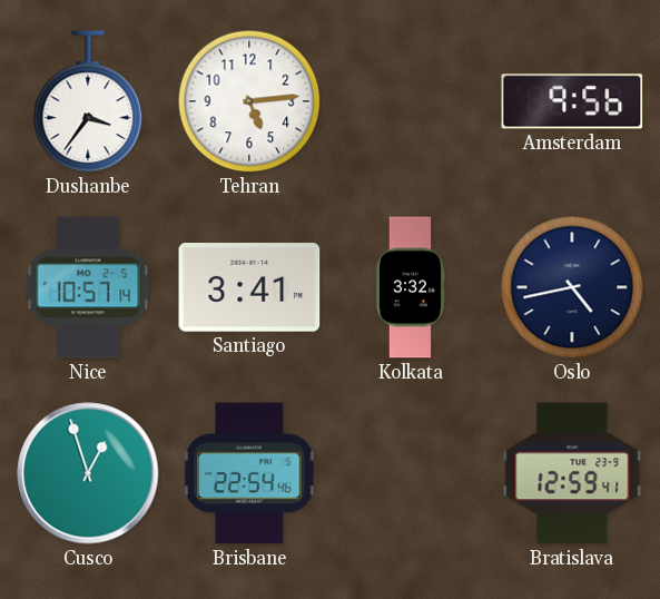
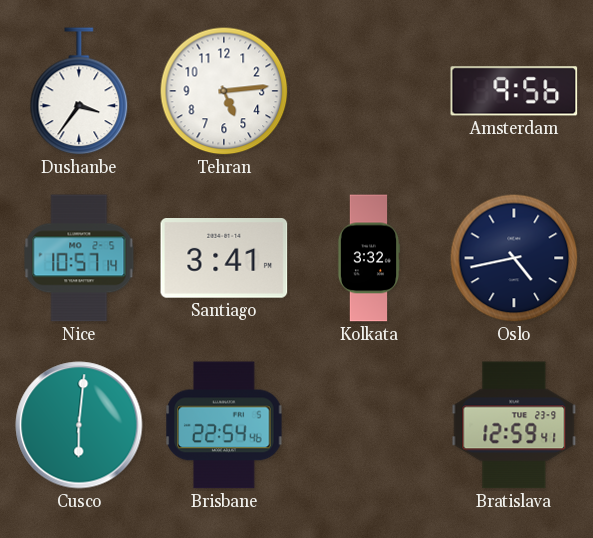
Cusco: 12:57 -> 6:01 (79, 425)
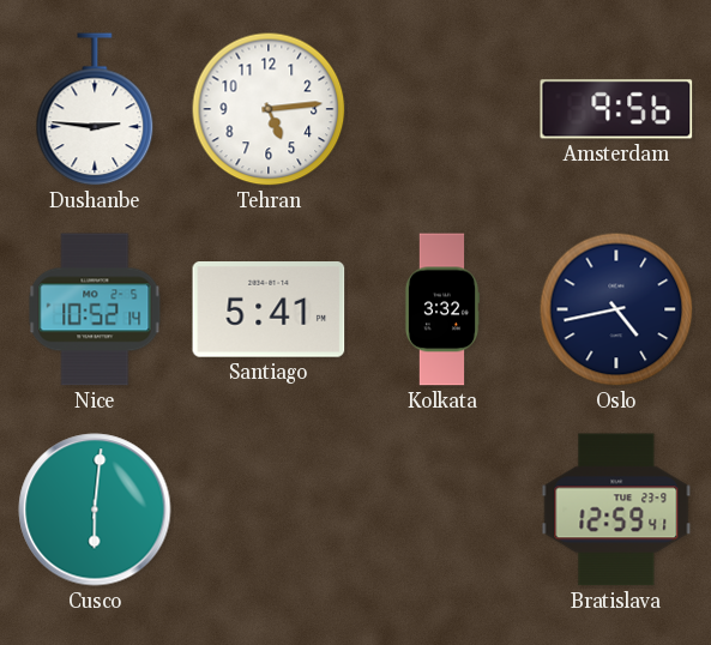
Dushanbe: 3:36 -> 2:46 (95, 110)
Nice: 10:57 -> 10:52 (95, 309)
Santiago: 3:41 -> 5:41 (269, 309)
Brisbane: 22:54 -> none (224, 425)
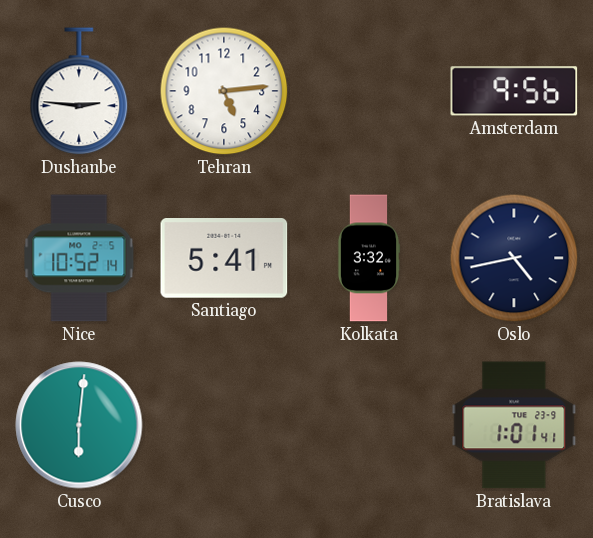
Bratislava: 12:59 -> 1:01 (514, 425)
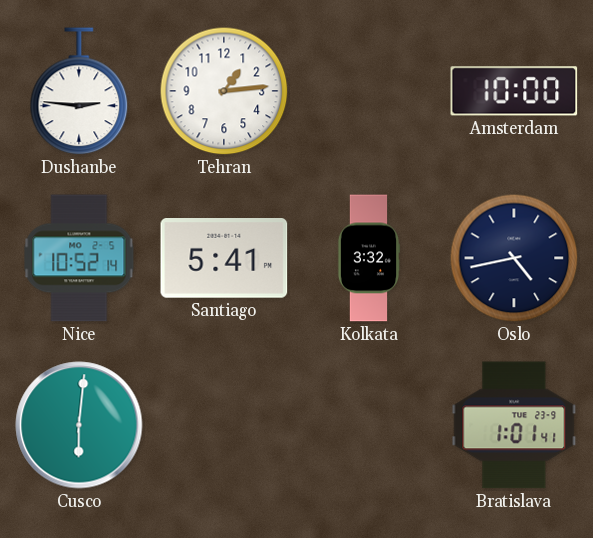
Tehran: 5:14 -> 1:14 (224, 91)
Amsterdam: 9:56 -> 10:00 (514, 91)
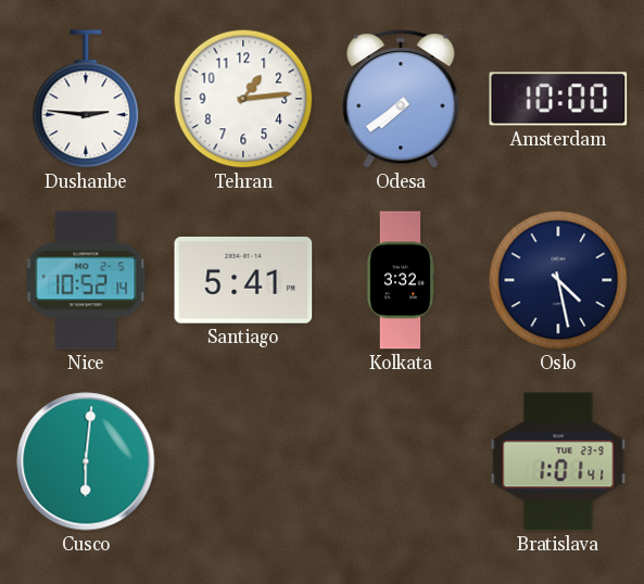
Odesa: none -> 7:39 (401, 99)
Oslo: 4:43 -> 4:28 (558, 280)
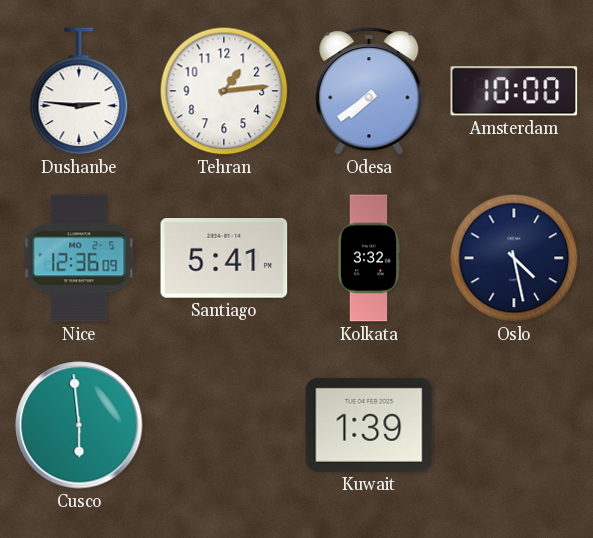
Nice: 10:52 -> 12:36 (79, 258)
Cusco: 6:01 -> 5:59 (79, 425)
Kuwait: none -> 1:39 (369, 425)
Bratislava: 1:01 -> none (558, 461)
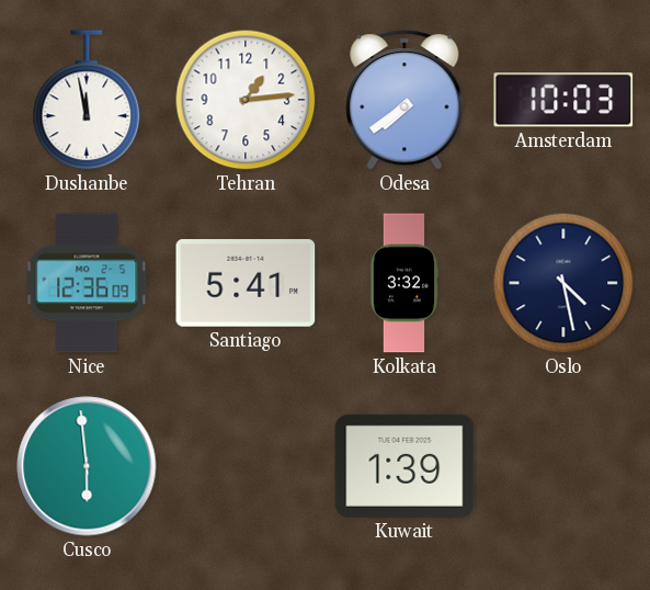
Dushanbe: 2:46 -> 11:58 (87, 101)
Amsterdam: 10:00 -> 10:03 (563, 100)
